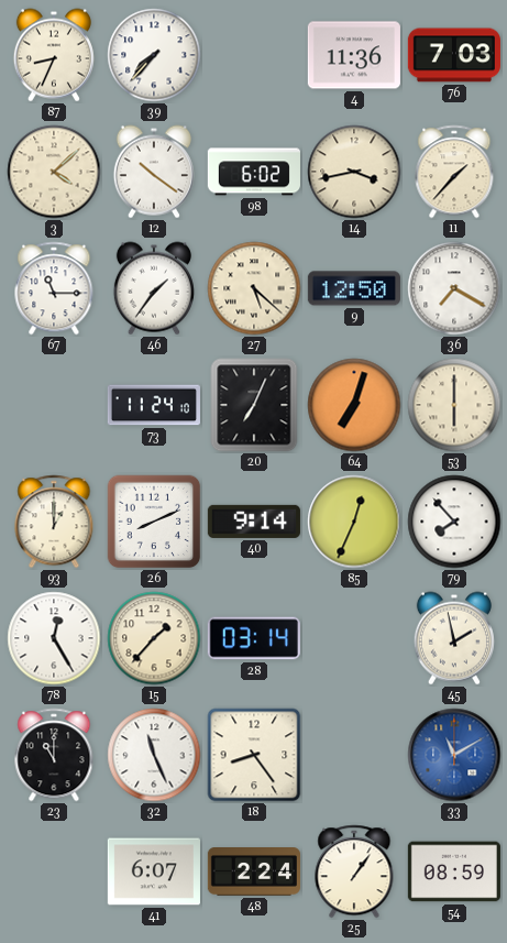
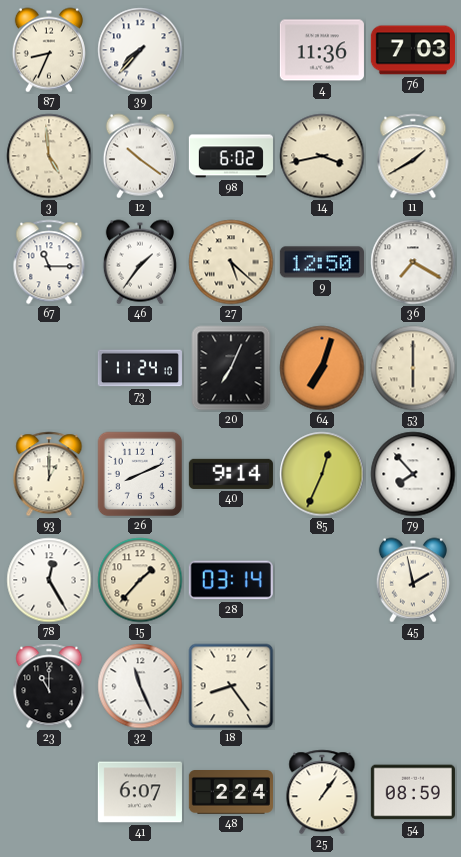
3: 4:08 -> 4:59 (49, 156)
11: 1:37 -> 1:40 (413, 156)
33: 11:10 -> none (454, 755)
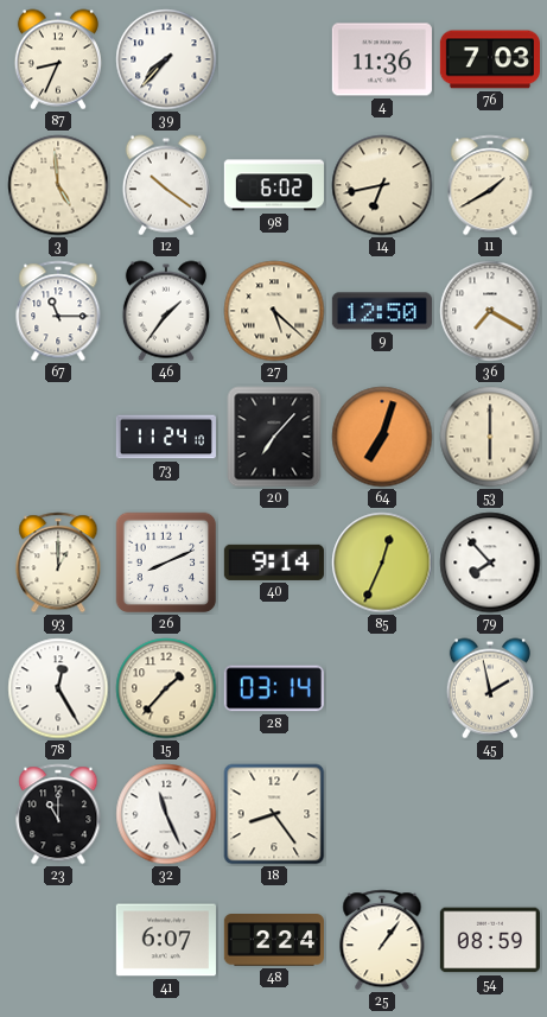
14: 3:43 -> 6:43 (382, 185)
20: 7:04 -> 7:07 (274, 437)
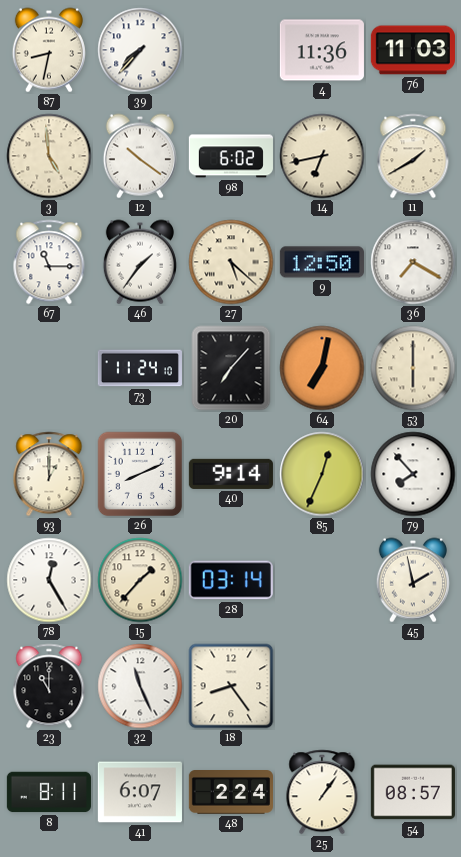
87: 8:34 -> 8:32 (49, 50)
76: 7:03 -> 11:03 (413, 50)
64: 7:03 -> 7:02 (322, 368)
8: none -> 8:11 (49, 792)
54: 08:59 -> 08:57 (413, 792)
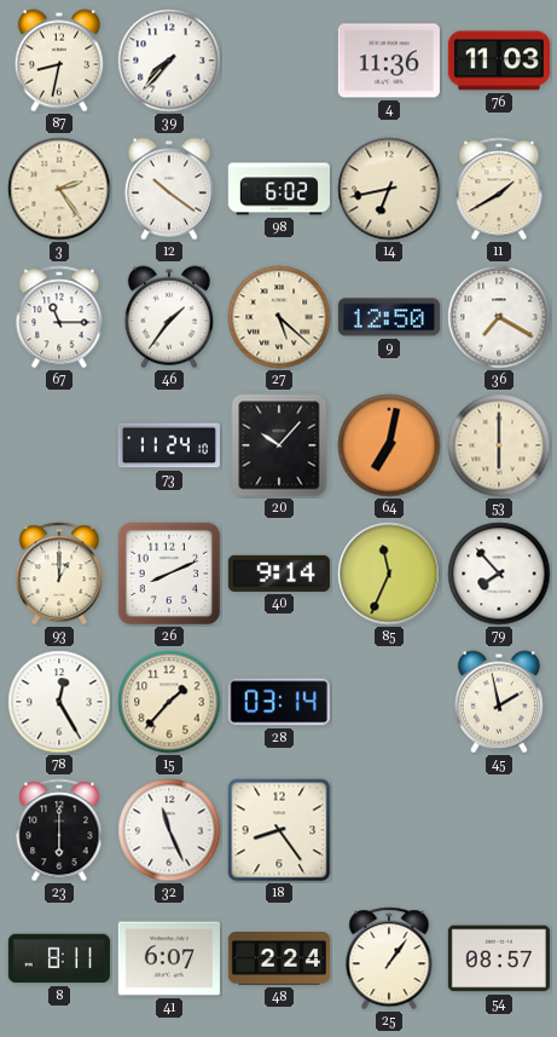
3: 4:59 -> 2:24 (59, 189)
20: 7:07 -> 10:07 (279, 445)
85: 12:34 -> 11:34 (389, 574)
23: 11:00 -> 6:00 (59, 830)
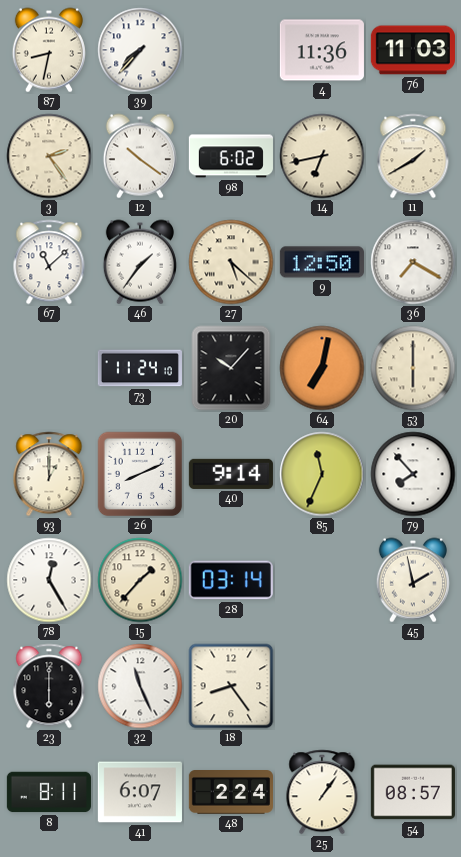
67: 11:15 -> 11:08 (49, 262)
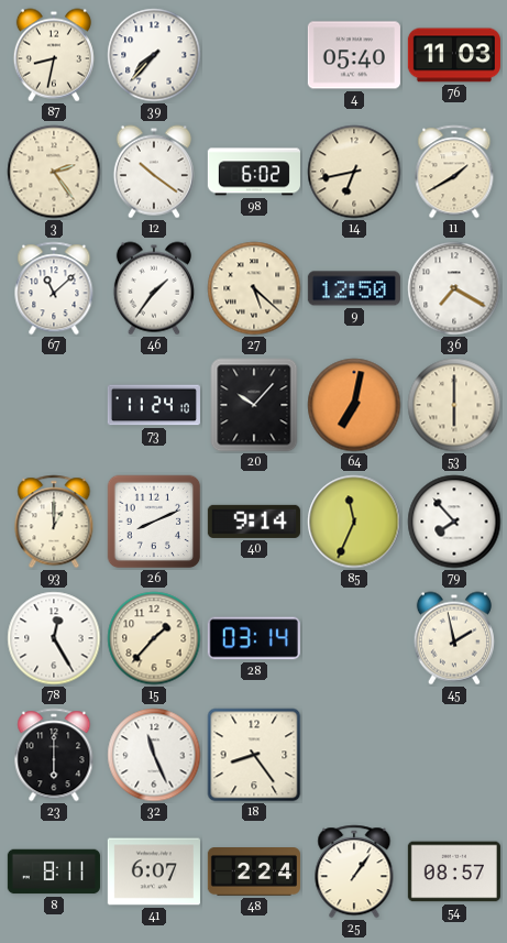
4: 11:36 -> 05:40 (354, 55)
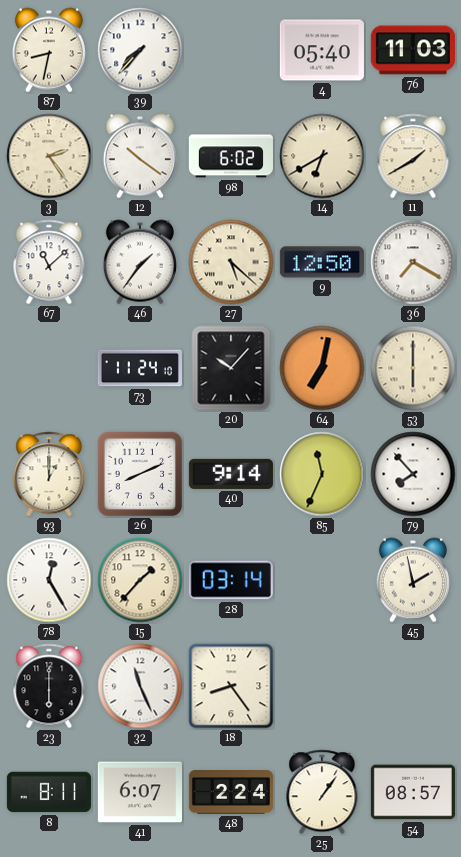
14: 6:43 -> 6:40 (322, 156)
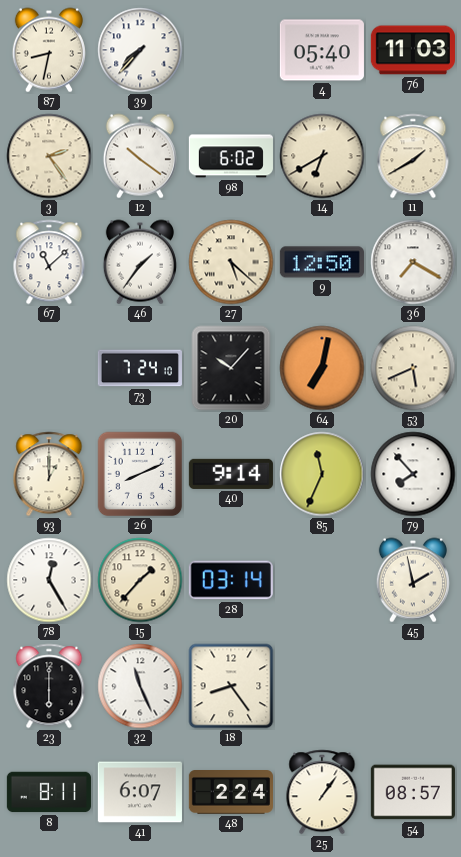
73: 11:24 -> 7:24 (140, 368)
53: 6:00 -> 5:41 (413, 368)
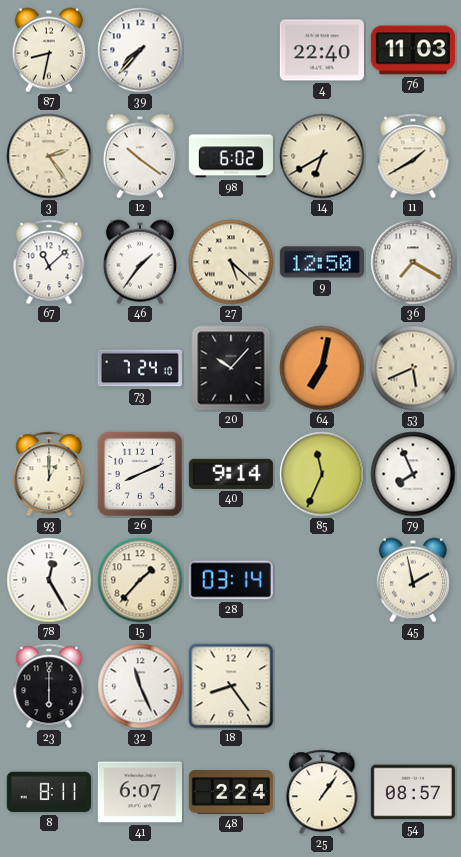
4: 05:40 -> 22:40 (322, 50)
79: 7:53 -> 7:56 (413, 474)
